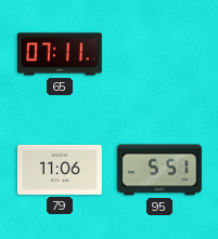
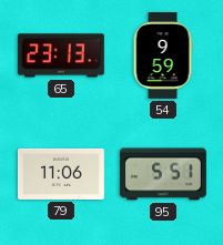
65: 07:11 -> 23:13 (61, 55)
54: none -> 9:59 (163, 57)
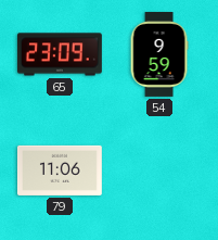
65: 23:13 -> 23:09 (60, 54)
95: 5:51 -> none (163, 174)
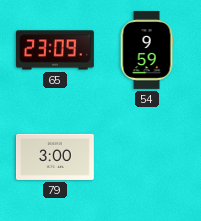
79: 11:06 -> 3:00 (56, 157)
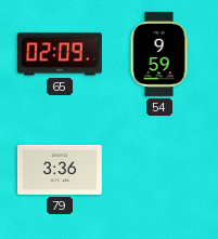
65: 23:09 -> 02:09 (60, 54)
79: 3:00 -> 3:36 (61, 170)
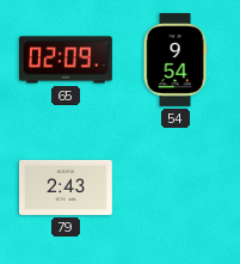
54: 9:59 -> 9:54 (176, 61)
79: 3:36 -> 2:43 (67, 188)
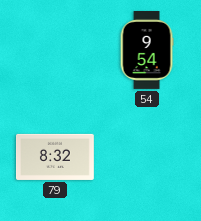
65: 02:09 -> none (66, 60)
79: 2:43 -> 8:32 (56, 157)
